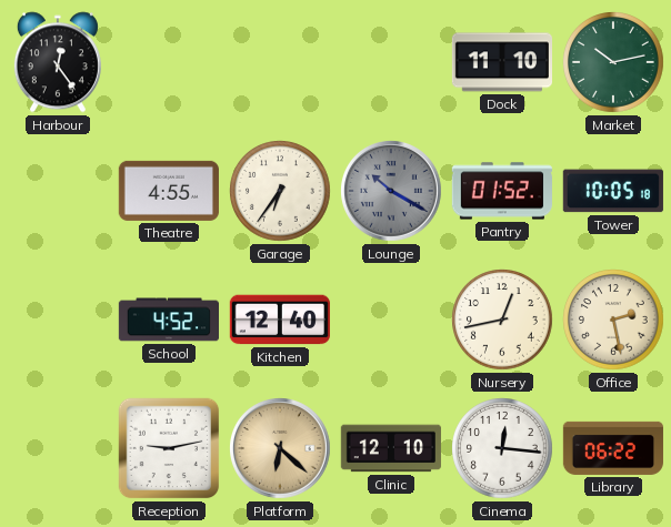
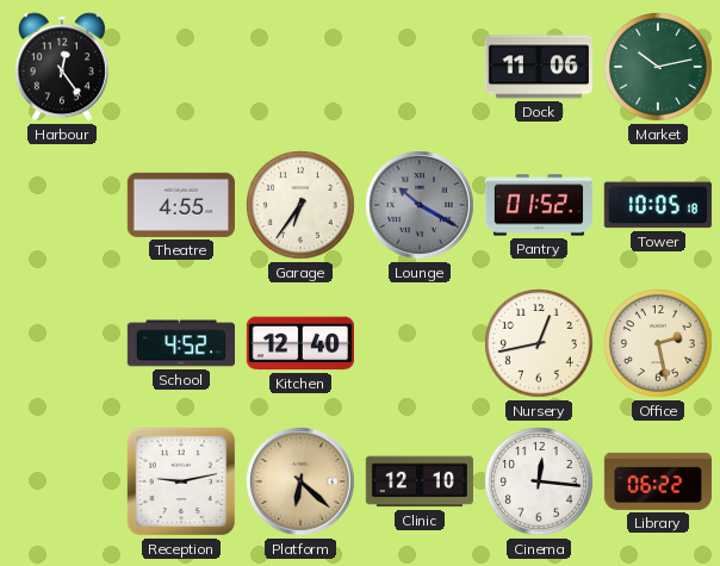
Dock: 11:10 -> 11:06 (538, 67)
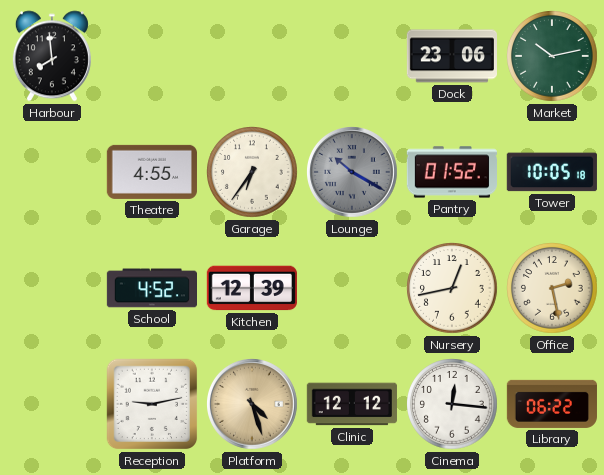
Harbour: 12:24 -> 7:59 (52, 56)
Dock: 11:06 -> 23:06 (451, 56)
Kitchen: 12:40 -> 12:39 (252, 288)
Platform: 6:22 -> 4:27 (253, 405)
Clinic: 12:10 -> 12:12 (352, 404)
